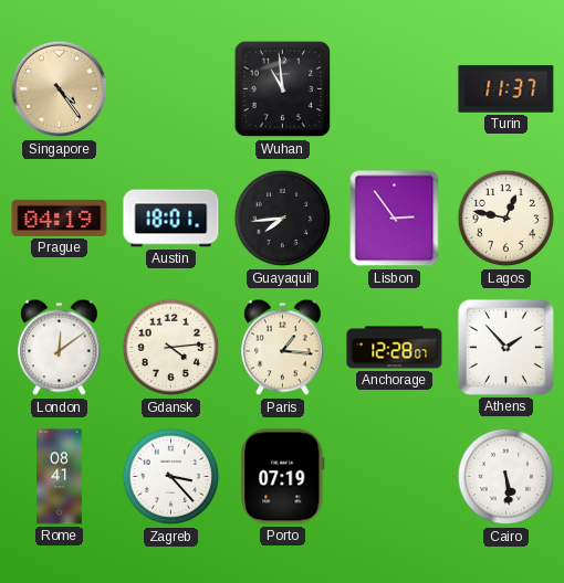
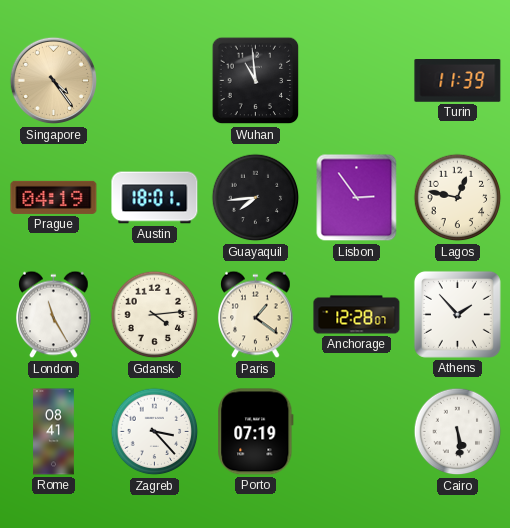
Turin: 11:37 -> 11:39 (458, 81)
London: 12:09 -> 11:25 (54, 315)
Paris: 1:16 -> 1:21 (256, 315)
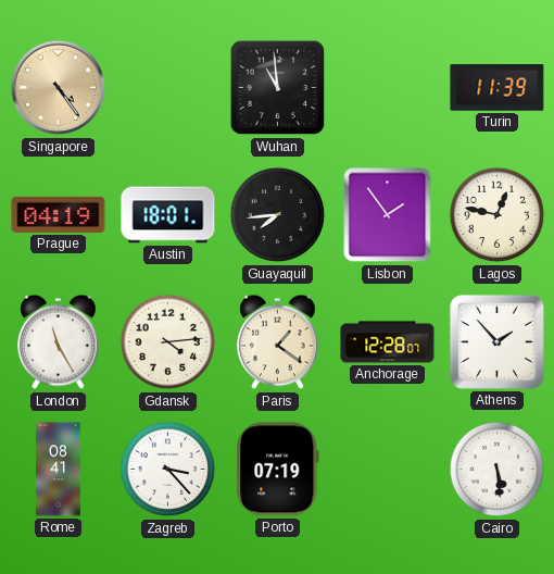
Lisbon: 2:54 -> 1:54 (388, 215)
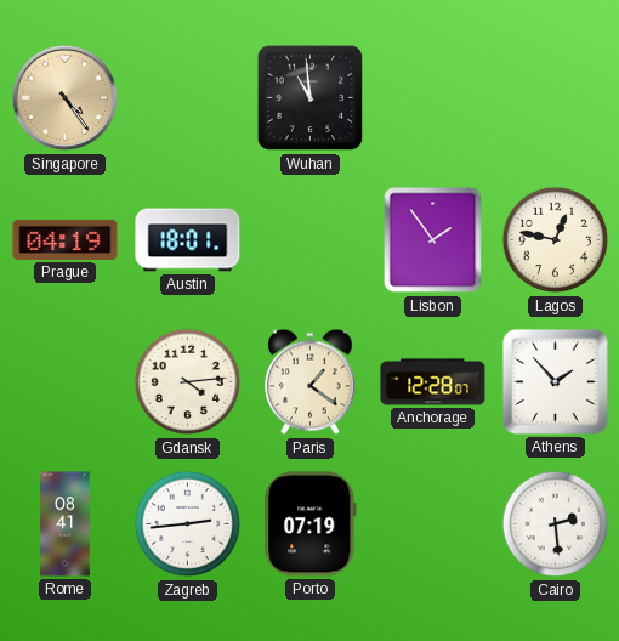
Turin: 11:39 -> none (498, 88)
Guayaquil: 7:44 -> none (278, 215)
London: 11:25 -> none (59, 342)
Zagreb: 3:23 -> 2:44 (188, 524)
Cairo: 5:29 -> 2:29 (556, 524)
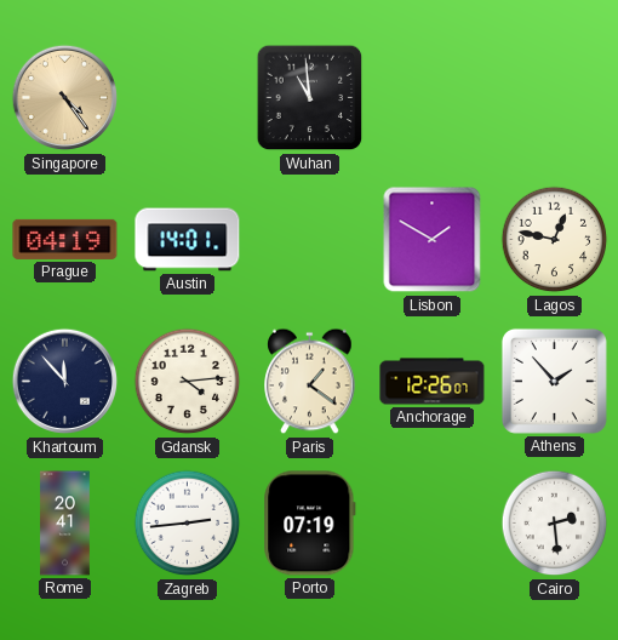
Austin: 18:01 -> 14:01 (188, 240)
Lisbon: 1:54 -> 1:50 (433, 240)
Khartoum: none -> 11:53 (65, 382)
Anchorage: 12:28 -> 12:26 (433, 382)
Rome: 08:41 -> 20:41 (65, 524)
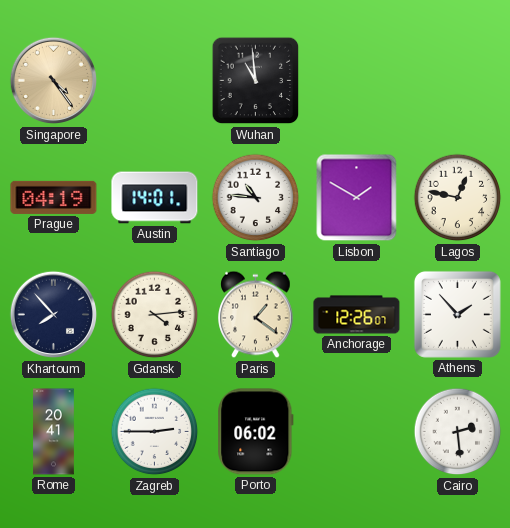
Santiago: none -> 10:46 (256, 198)
Khartoum: 11:53 -> 7:53 (54, 315)
Zagreb: 2:44 -> 2:45 (155, 432)
Porto: 07:19 -> 06:02 (256, 432)
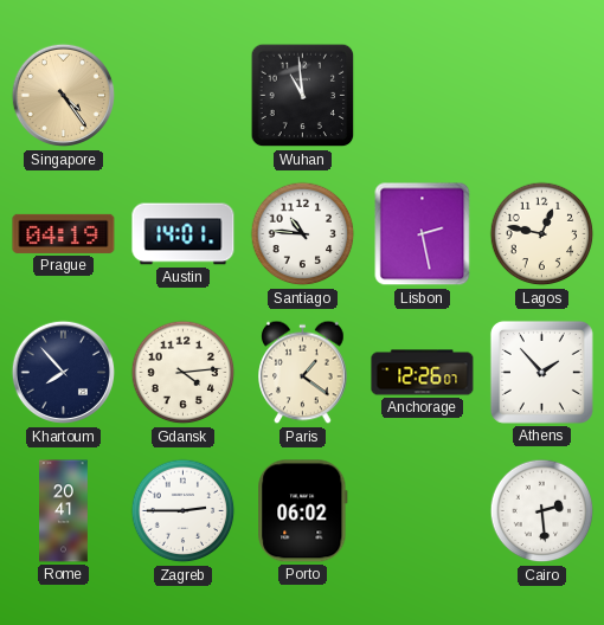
Lisbon: 1:50 -> 2:28 (423, 234)
